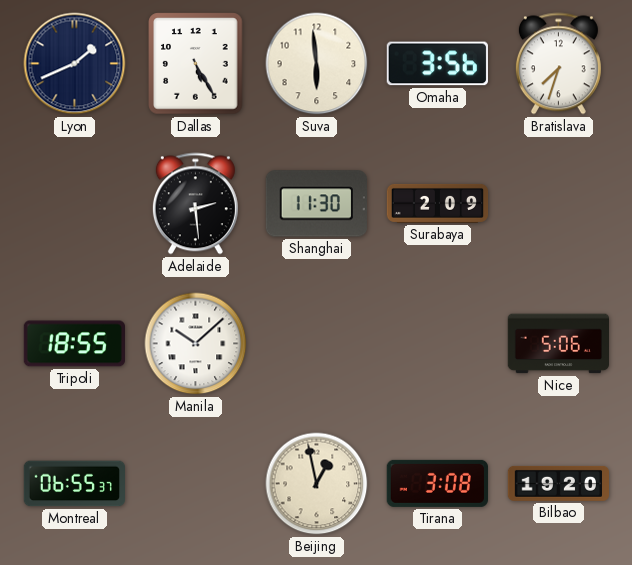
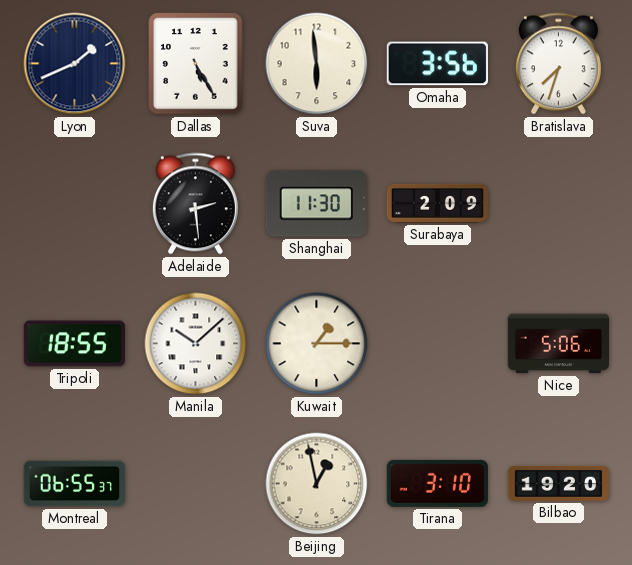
Kuwait: none -> 1:15 (317, 344)
Tirana: 3:08 -> 3:10 (437, 483)
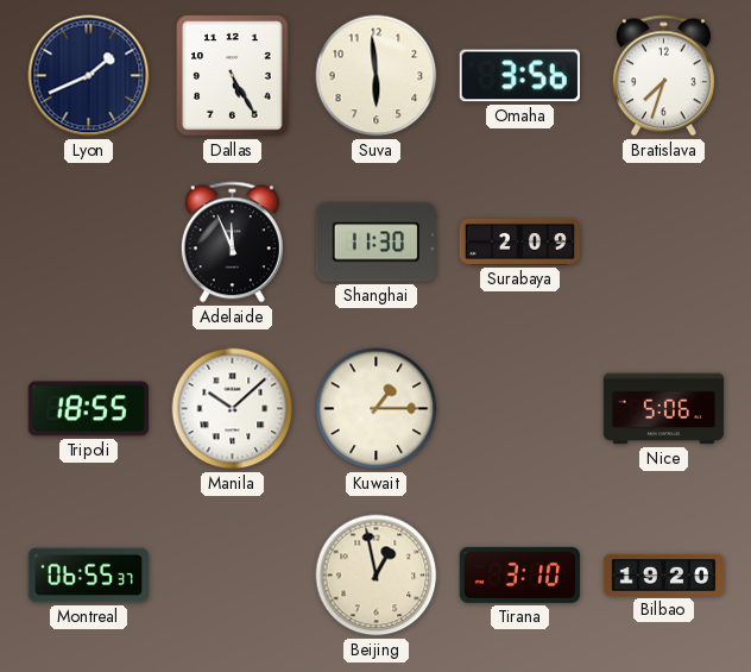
Adelaide: 2:29 -> 11:56 (232, 243)
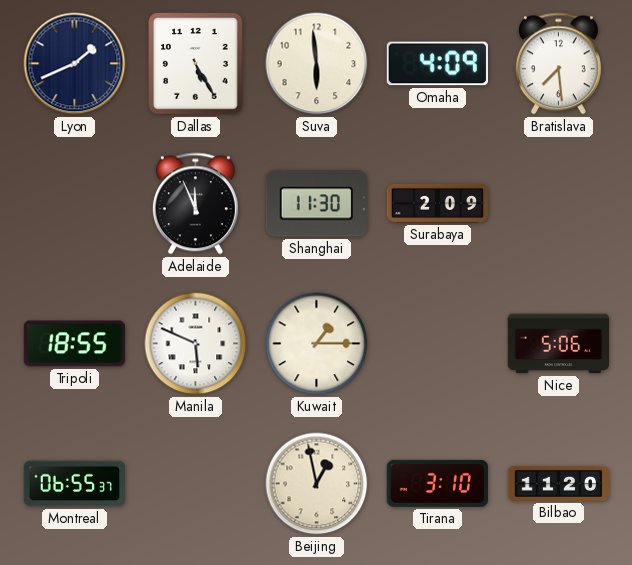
Omaha: 3:56 -> 4:09 (437, 64)
Bratislava: 7:33 -> 7:29 (558, 64)
Manila: 10:08 -> 5:49 (196, 344)
Bilbao: 19:20 -> 11:20 (558, 483)
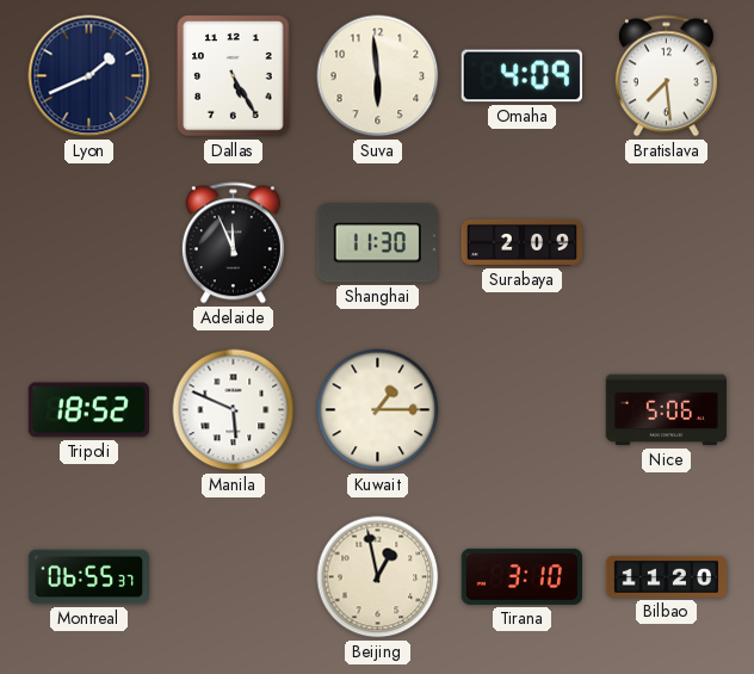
Tripoli: 18:55 -> 18:52 (88, 410)
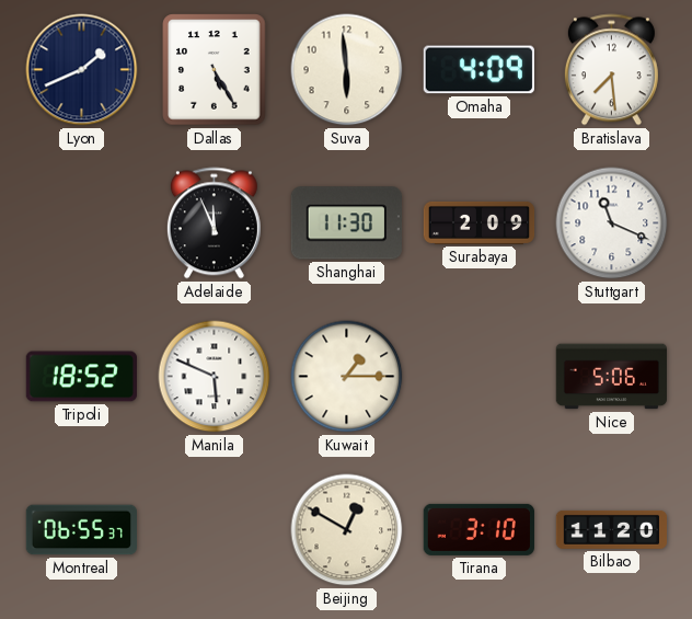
Stuttgart: none -> 11:19 (612, 223)
Beijing: 12:58 -> 12:50 (347, 530)
